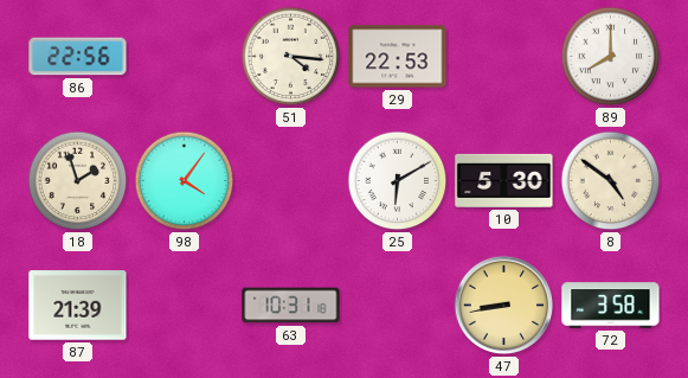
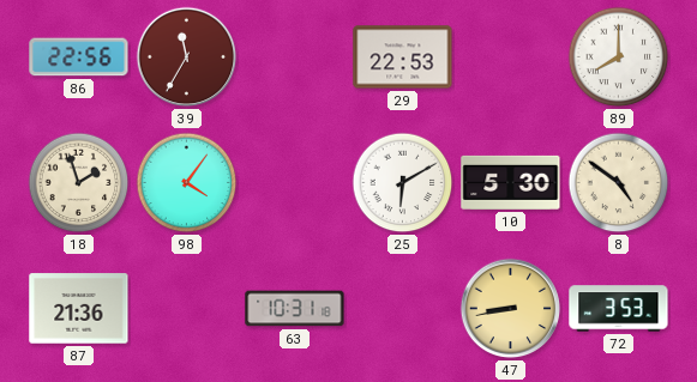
39: none -> 11:35 (187, 57)
51: 4:16 -> none (291, 57)
87: 21:39 -> 21:36 (79, 309)
72: 3:58 -> 3:53 (619, 309)
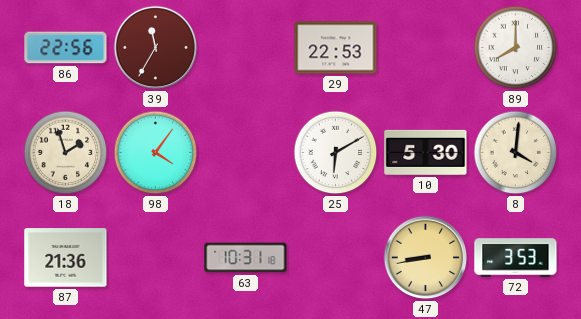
8: 4:51 -> 4:01 (516, 153)
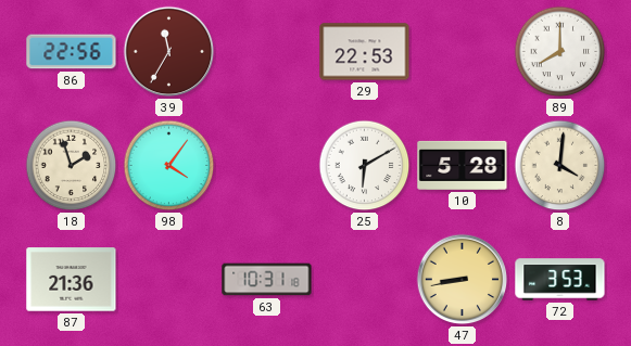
10: 5:30 -> 5:28 (463, 165)
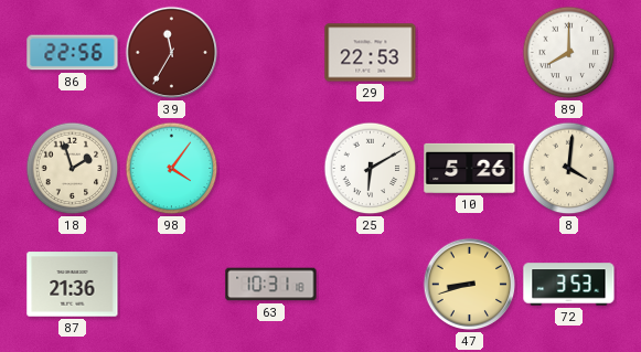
10: 5:28 -> 5:26 (470, 168)
47: 8:43 -> 8:42 (470, 285)
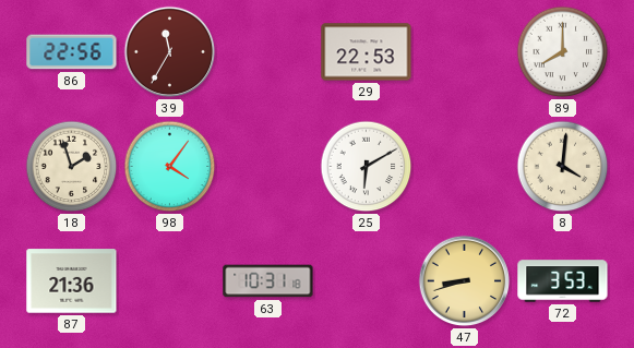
10: 5:26 -> none (470, 168)
